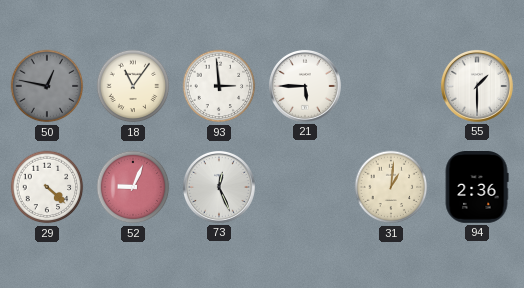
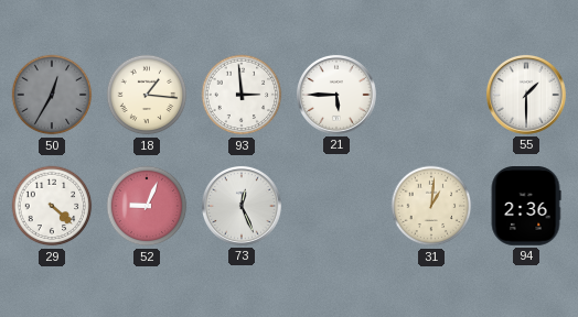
50: 12:47 -> 12:35 (52, 95)
18: 11:06 -> 1:16 (147, 95)
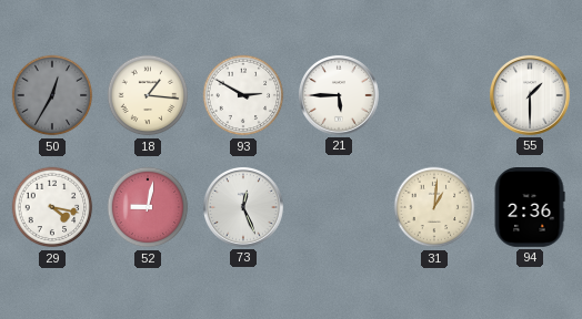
93: 2:59 -> 2:50 (243, 95)
29: 4:22 -> 4:17 (52, 207)
52: 9:04 -> 9:02 (148, 207)
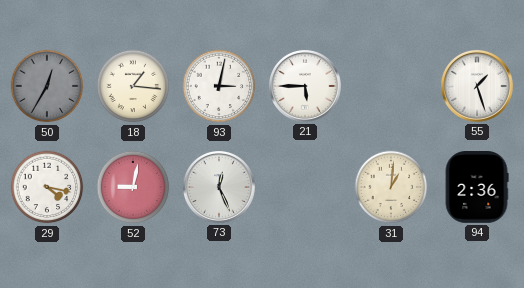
93: 2:50 -> 3:02 (219, 86)
55: 1:30 -> 1:27 (477, 86)
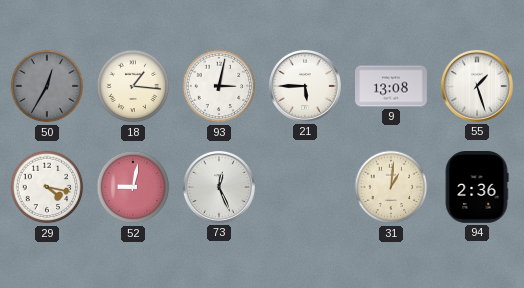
9: none -> 13:08 (391, 86)
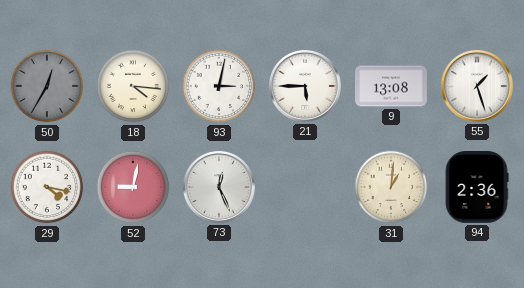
18: 1:16 -> 4:16 (133, 86)
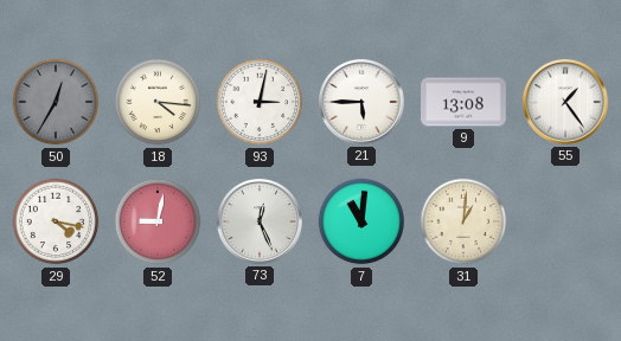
55: 1:27 -> 1:24 (565, 102)
7: none -> 11:01 (361, 221)
94: 2:36 -> none (477, 188)
